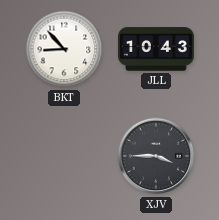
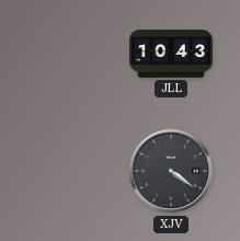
BKT: 8:53 -> none (64, 49)
XJV: 3:45 -> 4:21 (171, 171)
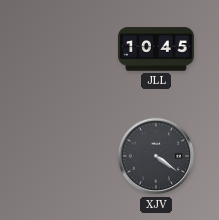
JLL: 10:43 -> 10:45 (156, 49)
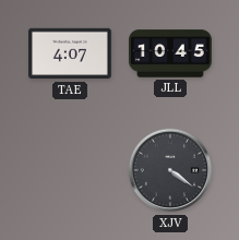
TAE: none -> 4:07 (71, 53)
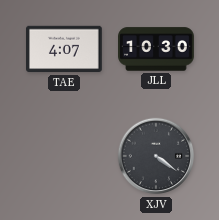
JLL: 10:45 -> 10:30 (156, 49)
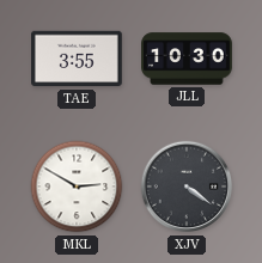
TAE: 4:07 -> 3:55 (78, 59)
MKL: none -> 2:50 (77, 186)
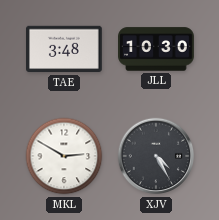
TAE: 3:55 -> 3:48 (65, 49)
XJV: 4:21 -> 4:25 (156, 156)
